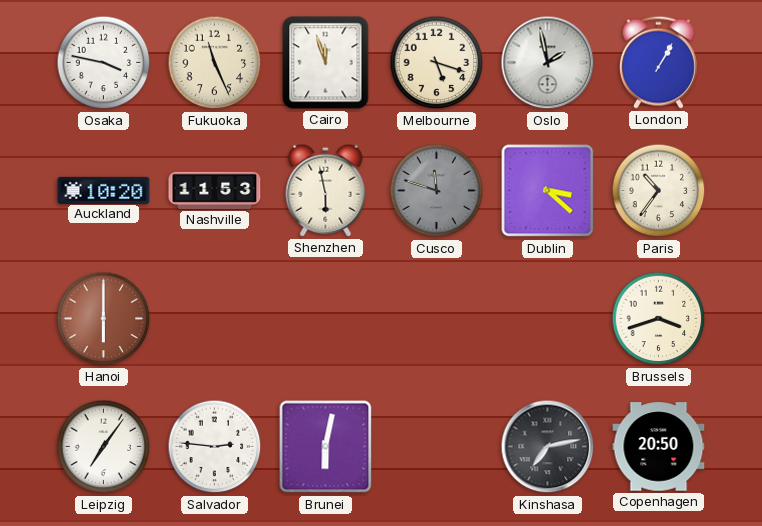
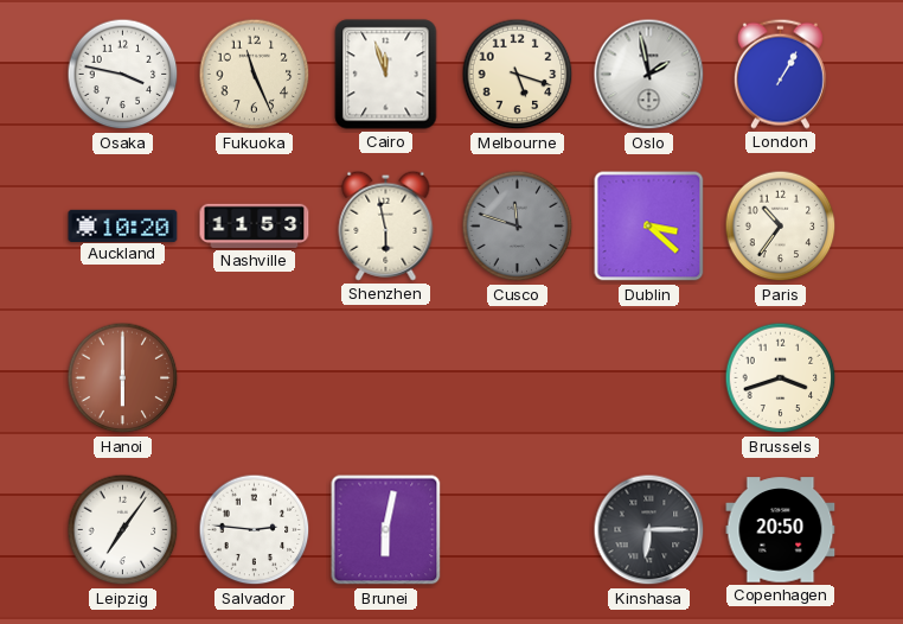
Kinshasa: 7:13 -> 6:15 (649, 530)
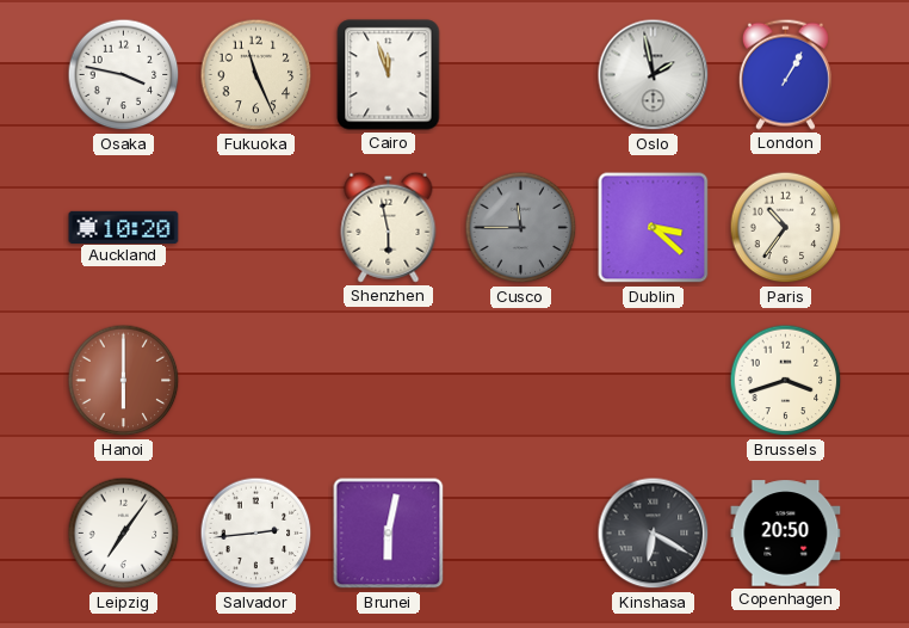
Melbourne: 5:18 -> none (518, 75)
Nashville: 11:53 -> none (255, 225)
Cusco: 11:48 -> 11:45 (521, 228)
Salvador: 2:46 -> 2:44 (256, 534)
Kinshasa: 6:15 -> 6:20 (654, 534)
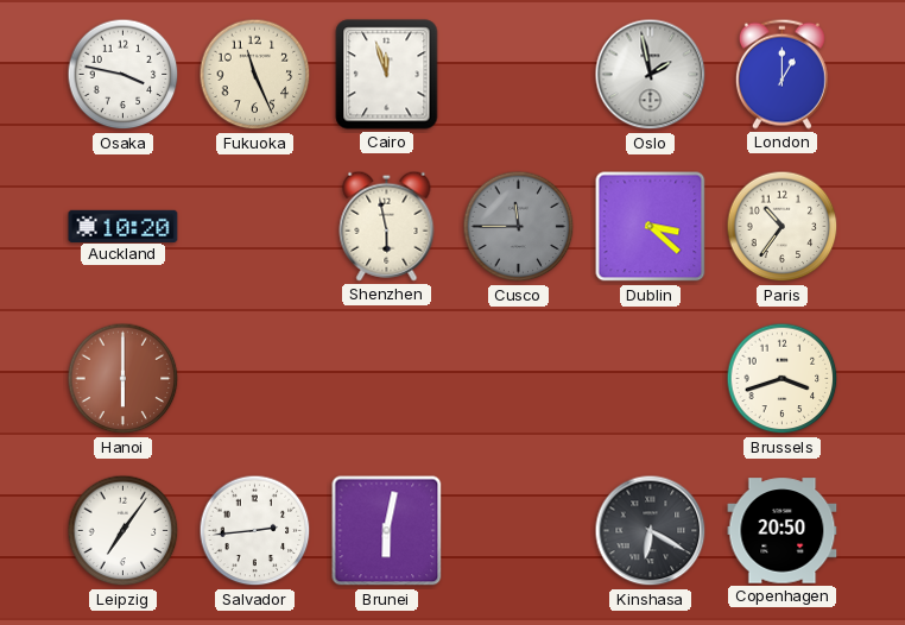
London: 1:05 -> 1:00 (781, 74)
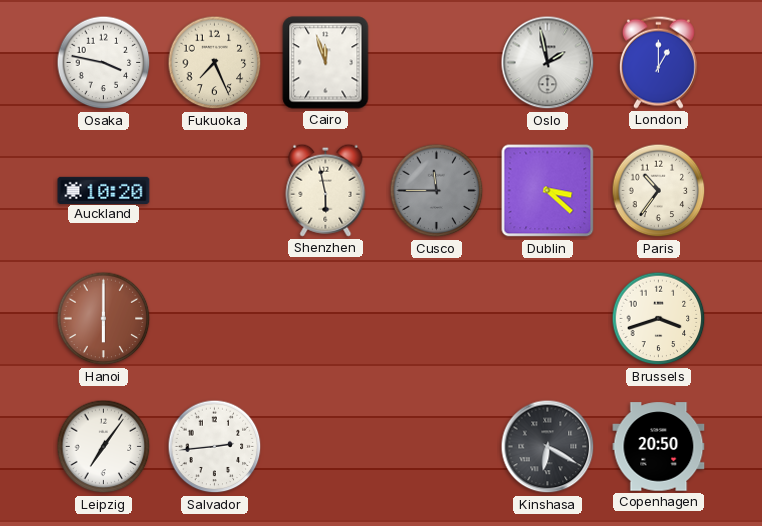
Fukuoka: 11:26 -> 7:26 (215, 63)
Brunei: 6:02 -> none (387, 531)
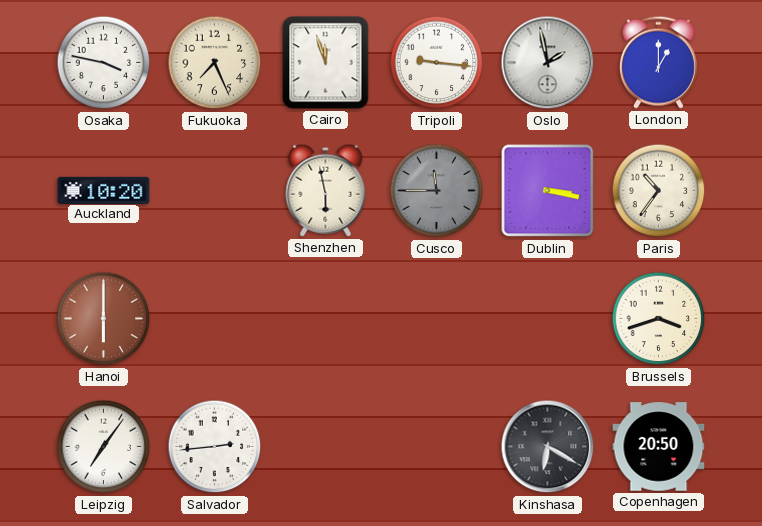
Tripoli: none -> 9:16 (437, 63)
Dublin: 3:22 -> 3:17 (548, 191)
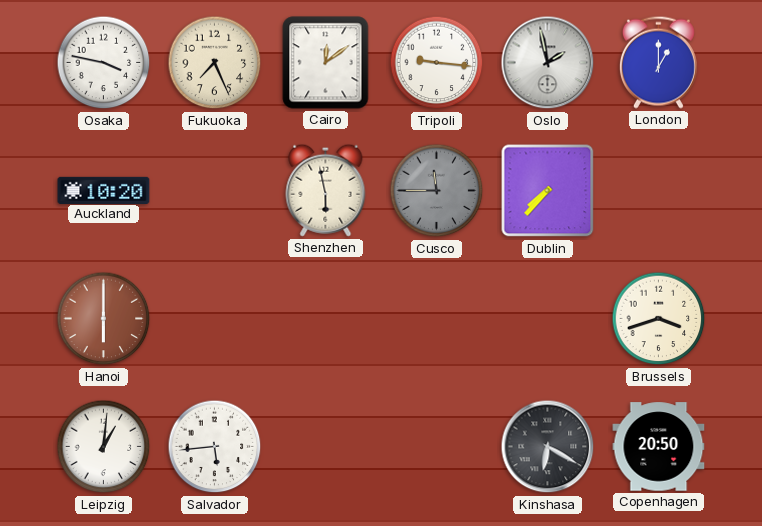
Cairo: 11:57 -> 12:09 (326, 63)
Dublin: 3:17 -> 7:37 (548, 191)
Paris: 10:36 -> none (659, 191)
Leipzig: 7:06 -> 1:01 (104, 447)
Salvador: 2:44 -> 5:44 (215, 447)
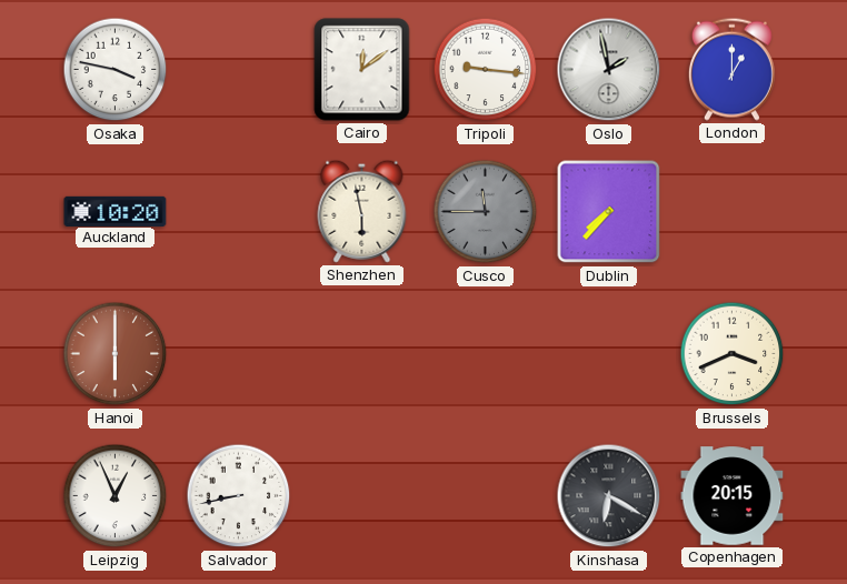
Fukuoka: 7:26 -> none (215, 63)
Brussels: 3:42 -> 3:41 (733, 354)
Leipzig: 1:01 -> 12:56 (116, 496)
Salvador: 5:44 -> 8:43 (239, 496)
Copenhagen: 20:50 -> 20:15 (733, 496)
